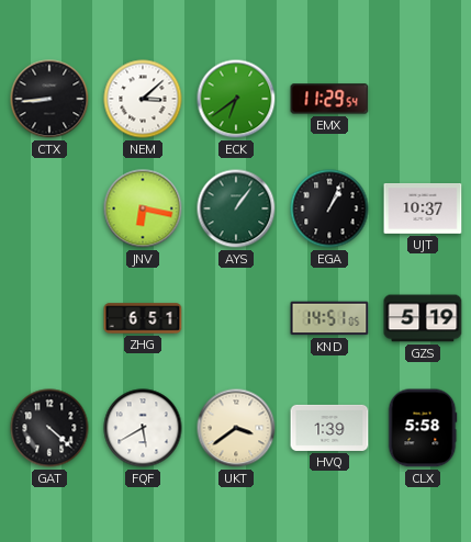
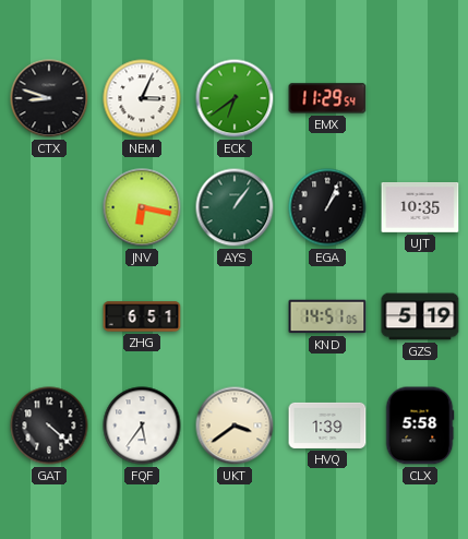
CTX: 8:44 -> 8:48 (49, 98)
NEM: 3:08 -> 3:04 (142, 98)
UJT: 10:37 -> 10:35 (420, 208)
FQF: 5:40 -> 5:36 (142, 426)
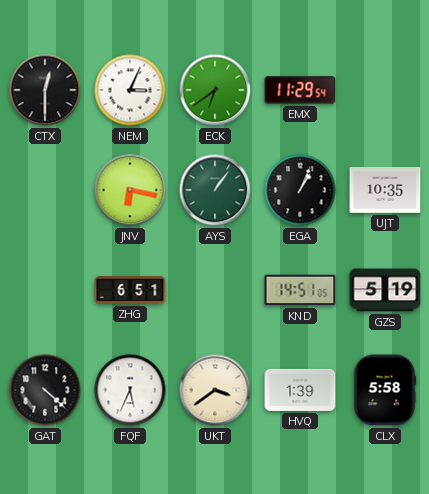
CTX: 8:48 -> 12:30 (45, 90)
FQF: 5:36 -> 5:34 (130, 390)
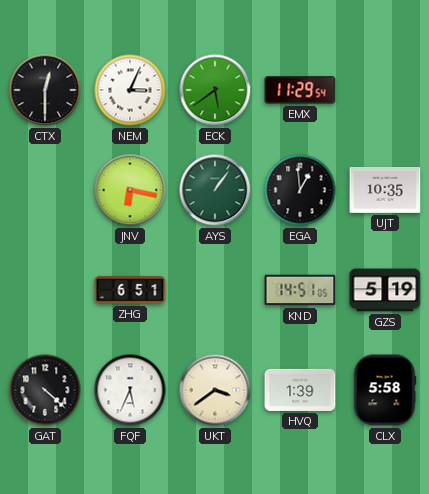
ECK: 6:39 -> 5:39 (215, 90)
EGA: 1:04 -> 12:59 (300, 190)
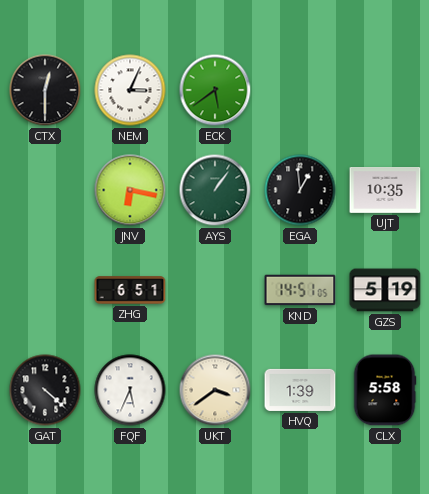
EMX: 11:29 -> none (300, 90)
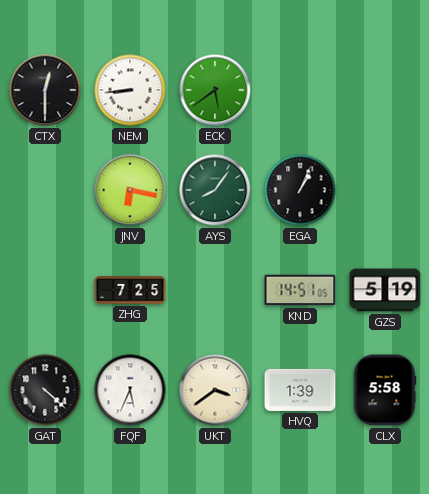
NEM: 3:04 -> 8:44 (130, 90)
AYS: 1:06 -> 8:06 (215, 190)
EGA: 12:59 -> 1:04 (300, 190)
UJT: 10:35 -> none (385, 191)
ZHG: 6:51 -> 7:25 (130, 290)
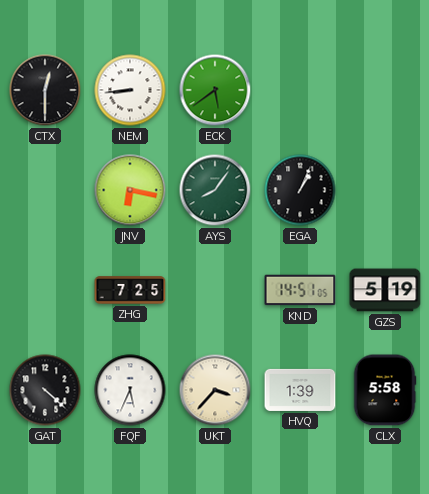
UKT: 3:39 -> 3:37 (215, 390)
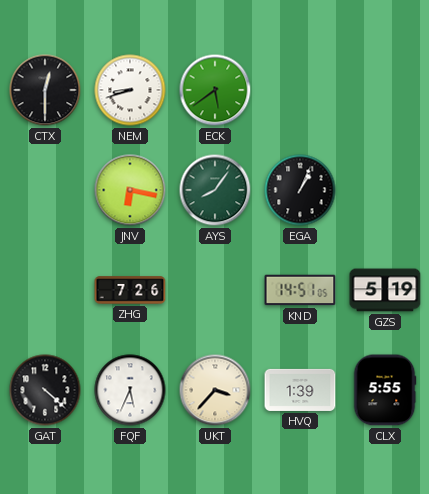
NEM: 8:44 -> 8:42 (130, 90)
ZHG: 7:25 -> 7:26 (130, 290)
CLX: 5:58 -> 5:55 (385, 390)
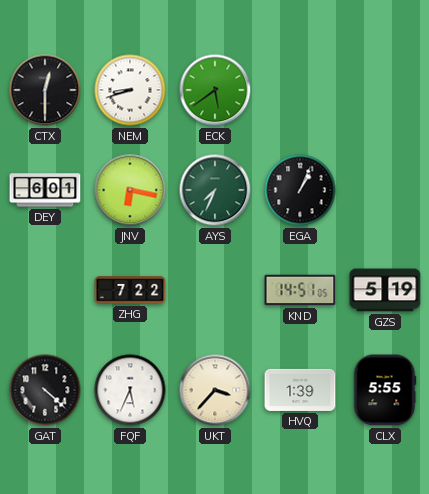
DEY: none -> 6:01 (45, 190)
AYS: 8:06 -> 7:34 (215, 190)
ZHG: 7:26 -> 7:22 (130, 290)
